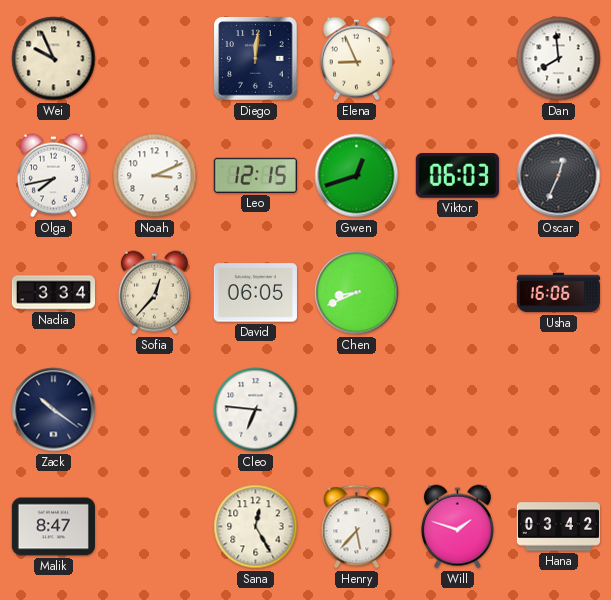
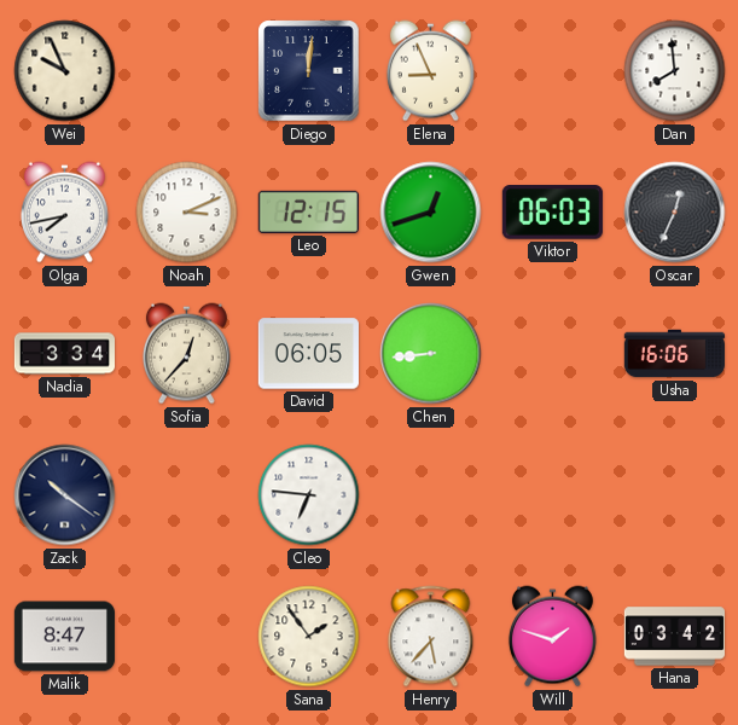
Chen: 8:41 -> 8:44 (431, 354)
Sana: 12:25 -> 1:54 (309, 637)
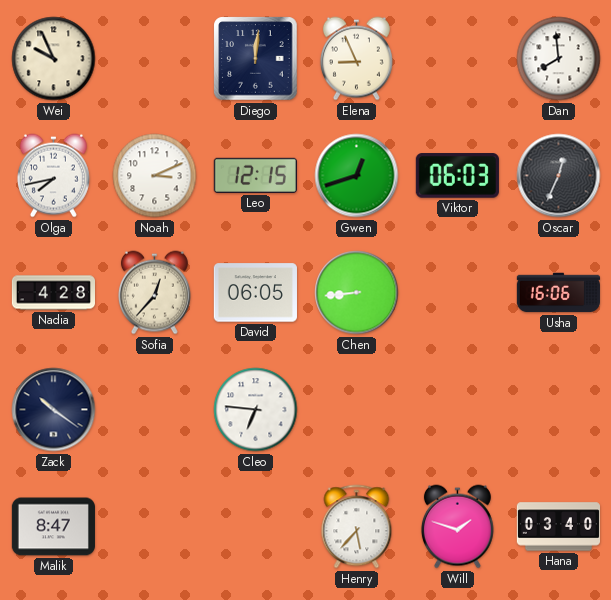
Nadia: 3:34 -> 4:28 (53, 293)
Sana: 1:54 -> none (309, 637)
Hana: 03:42 -> 03:40 (558, 527)
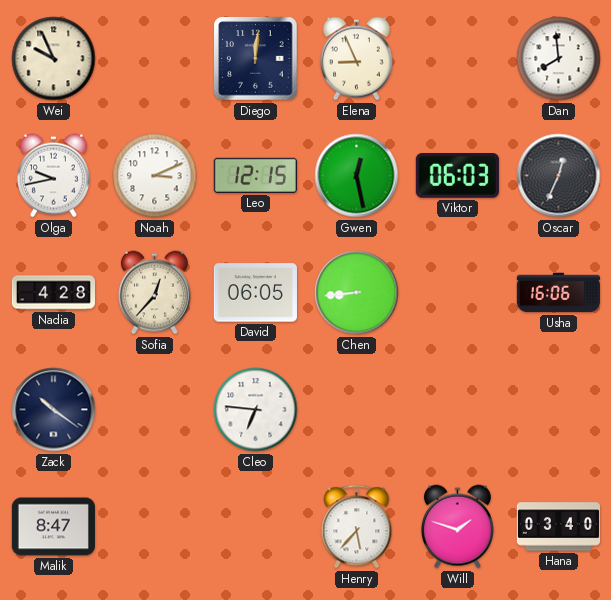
Olga: 7:43 -> 9:43 (53, 176)
Gwen: 12:42 -> 12:28 (357, 176)
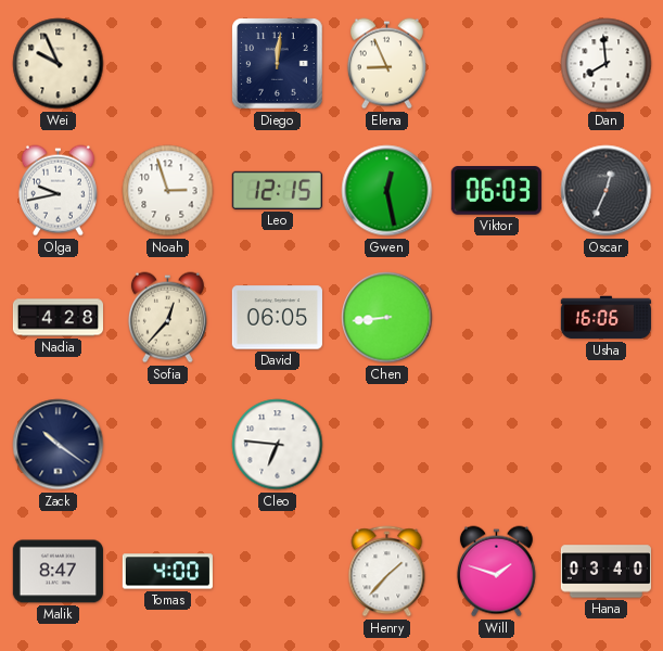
Noah: 3:11 -> 2:57 (168, 191)
Tomas: none -> 4:00 (167, 572)
Henry: 5:37 -> 1:37 (387, 572)
